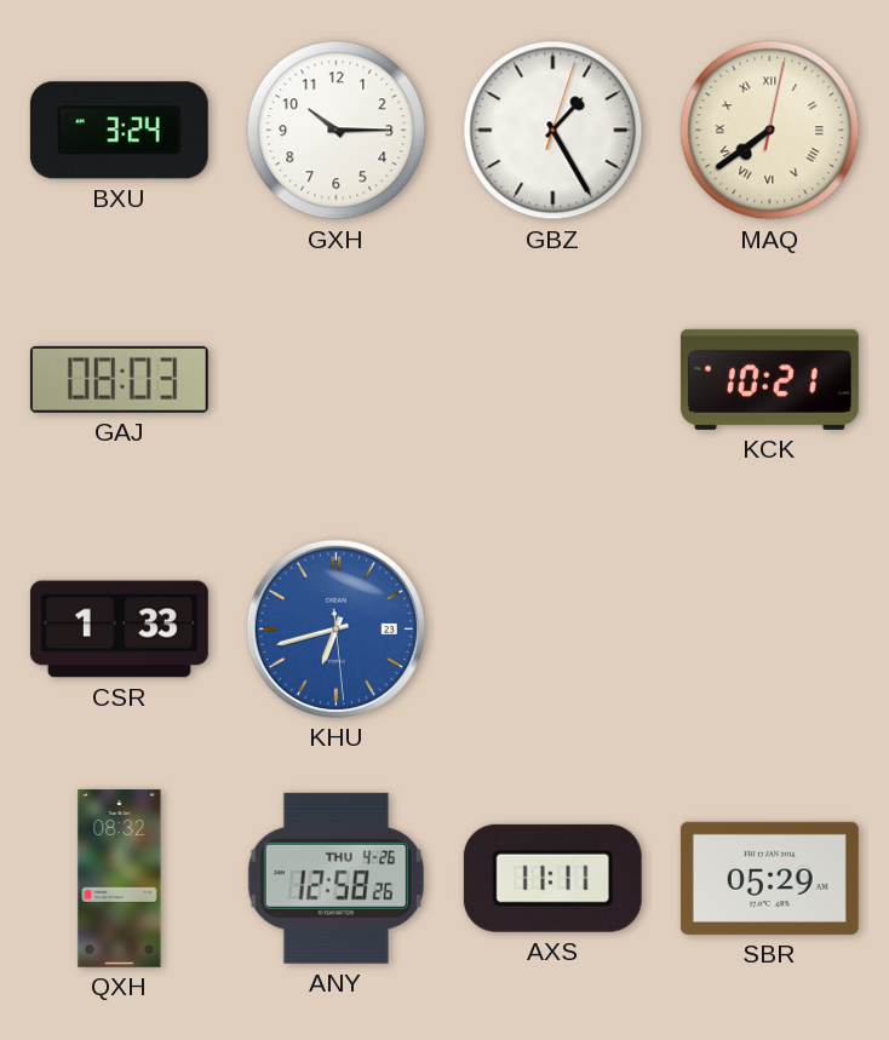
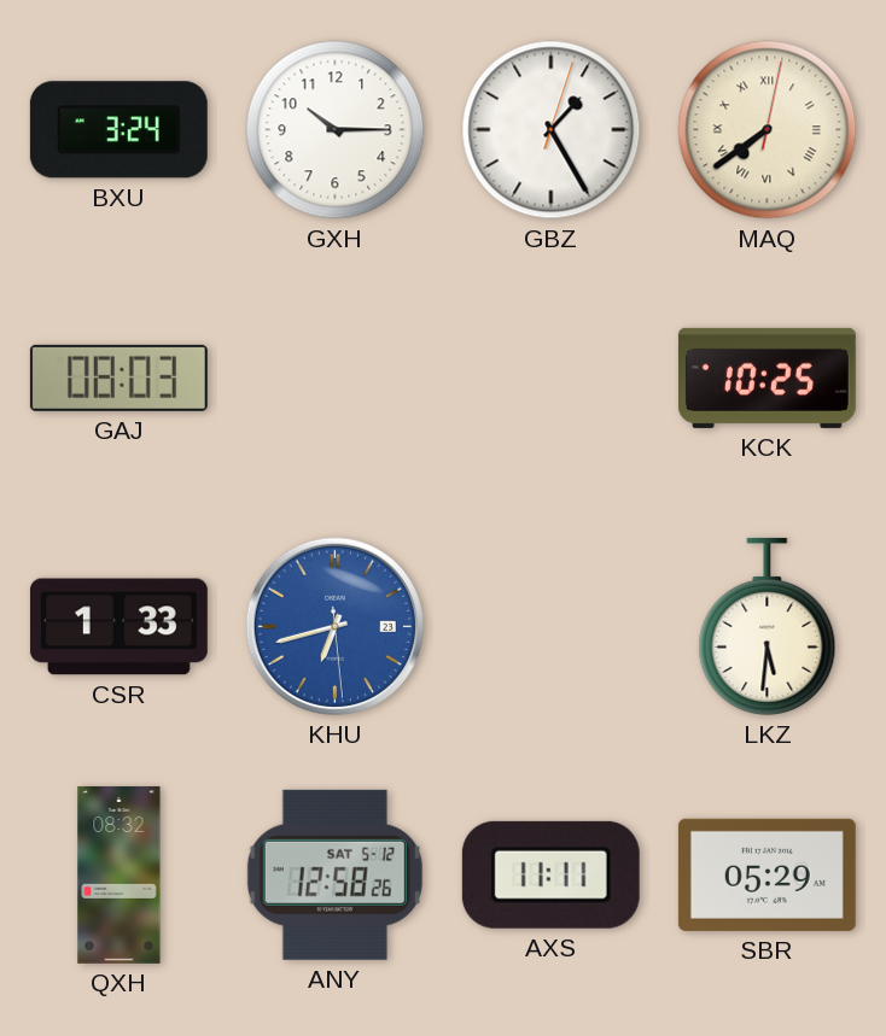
KCK: 10:21 -> 10:25 (766, 377)
LKZ: none -> 5:31 (768, 626)
ANY date: THU 4-26 -> SAT 5-12 (334, 874)
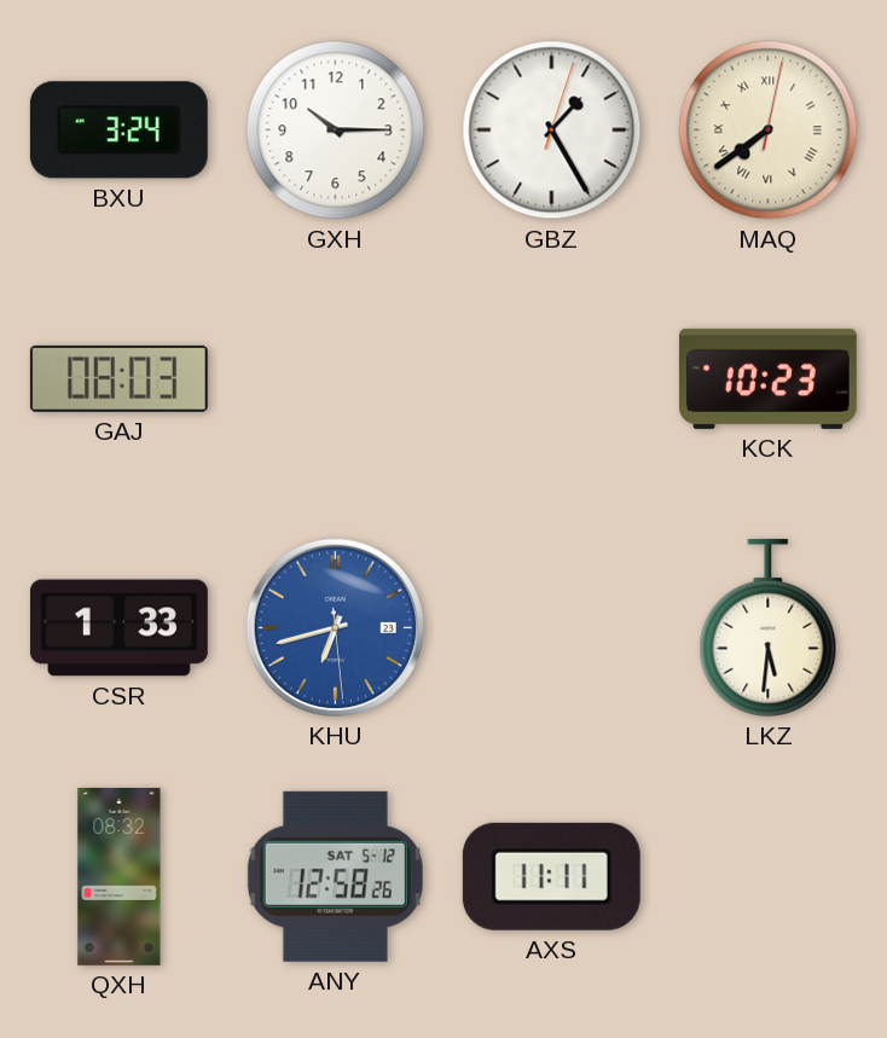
KCK: 10:25 -> 10:23 (767, 378)
SBR: 05:29 -> none (766, 874)
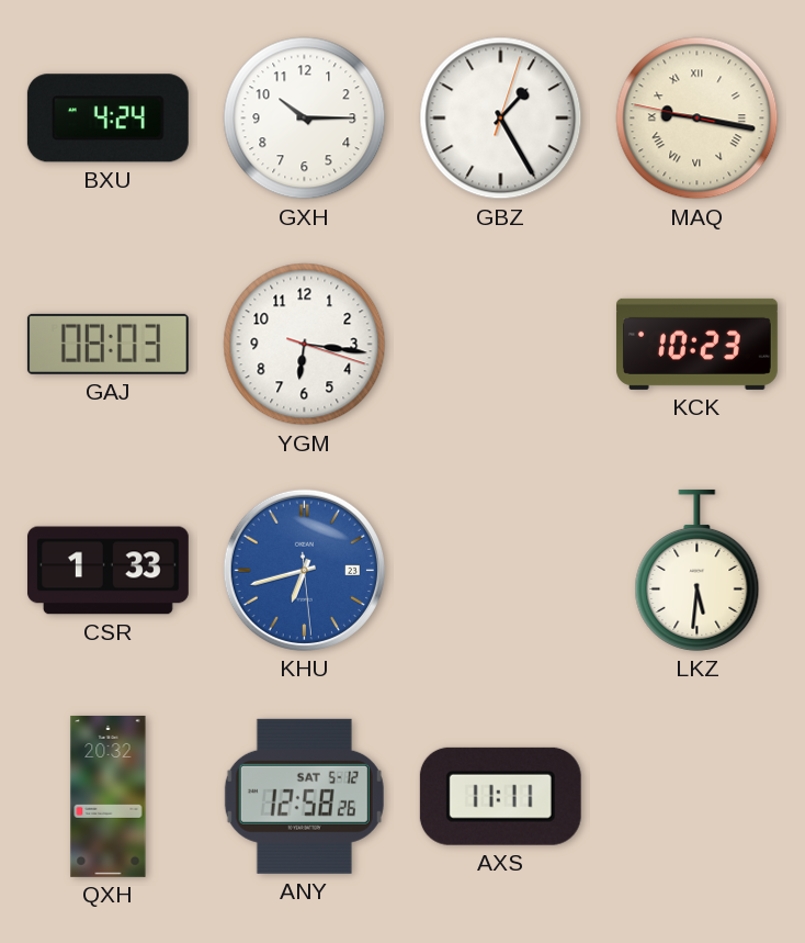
BXU: 3:24 -> 4:24 (107, 119)
MAQ: 7:39 -> 9:16 (698, 119)
YGM: none -> 6:16 (305, 345)
QXH: 08:32 -> 20:32 (109, 796)
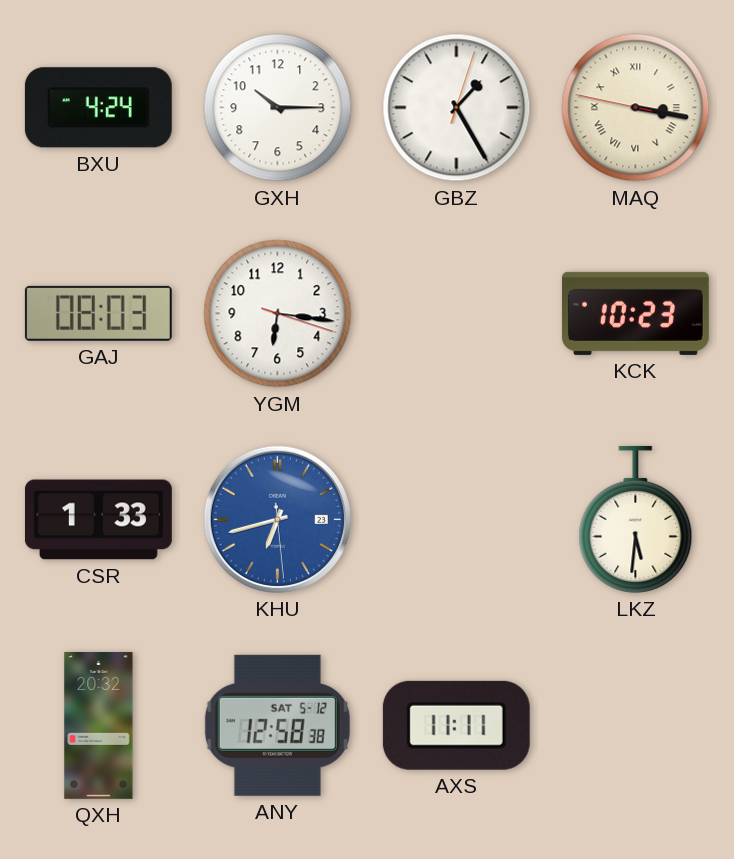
MAQ: 9:16 -> 3:16 (636, 108)
ANY: 12:58:26 -> 12:58:38 (277, 725)
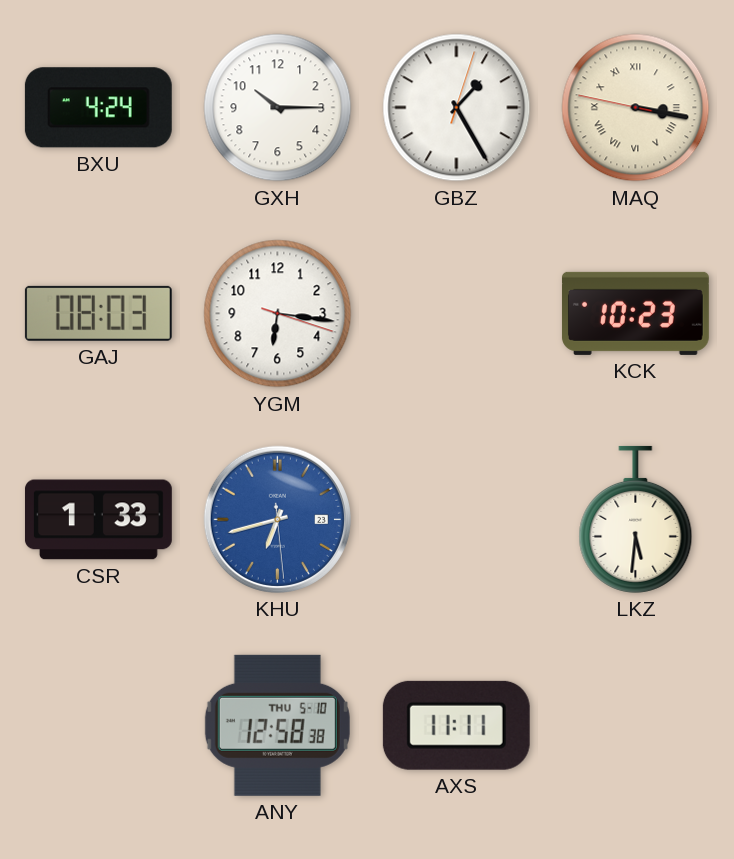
QXH: 20:32 -> none (99, 725)
ANY date: SAT 5-12 -> THU 5-10 (277, 725)
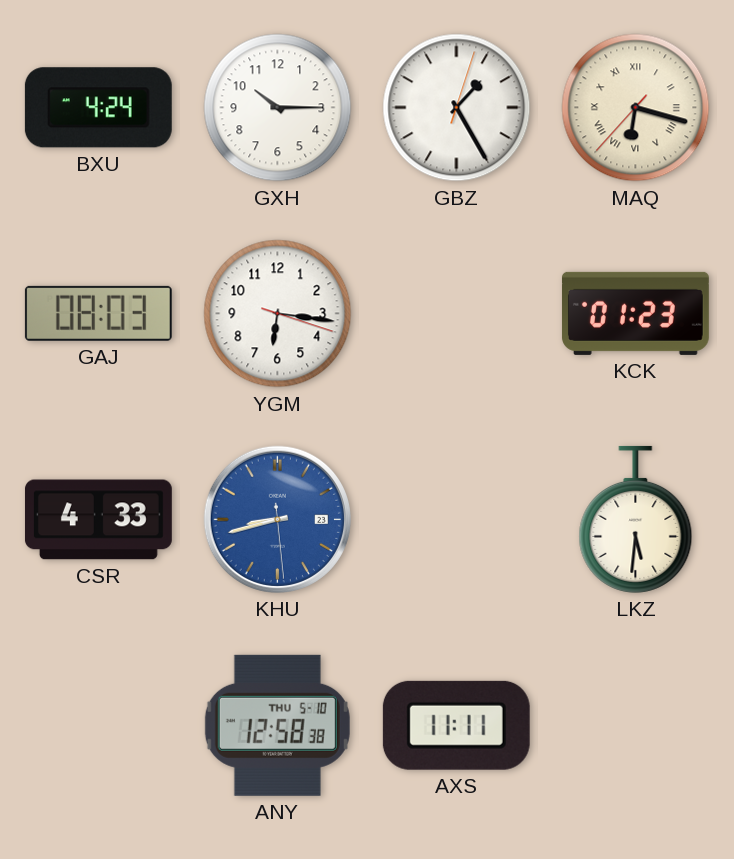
MAQ: 3:16 -> 6:17 (636, 108)
KCK: 10:23 -> 01:23 (635, 313)
CSR: 1:33 -> 4:33 (98, 520)
KHU: 6:42 -> 8:42 (277, 519)
